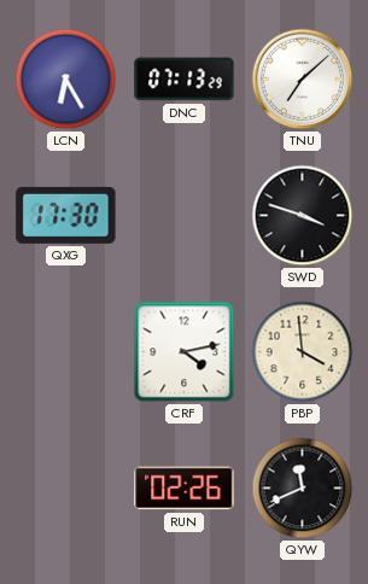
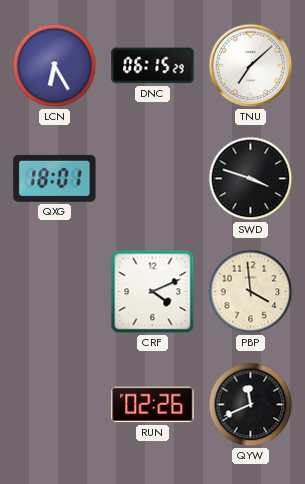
DNC: 07:13 -> 06:15 (153, 66)
QXG: 17:30 -> 18:01 (55, 178)
CRF: 4:13 -> 4:11 (153, 292)
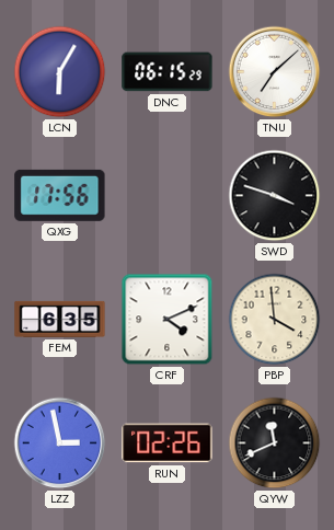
LCN: 6:25 -> 6:05 (60, 72)
QXG: 18:01 -> 17:56 (60, 195)
FEM: none -> 6:35 (60, 319)
LZZ: none -> 2:58 (60, 443)
